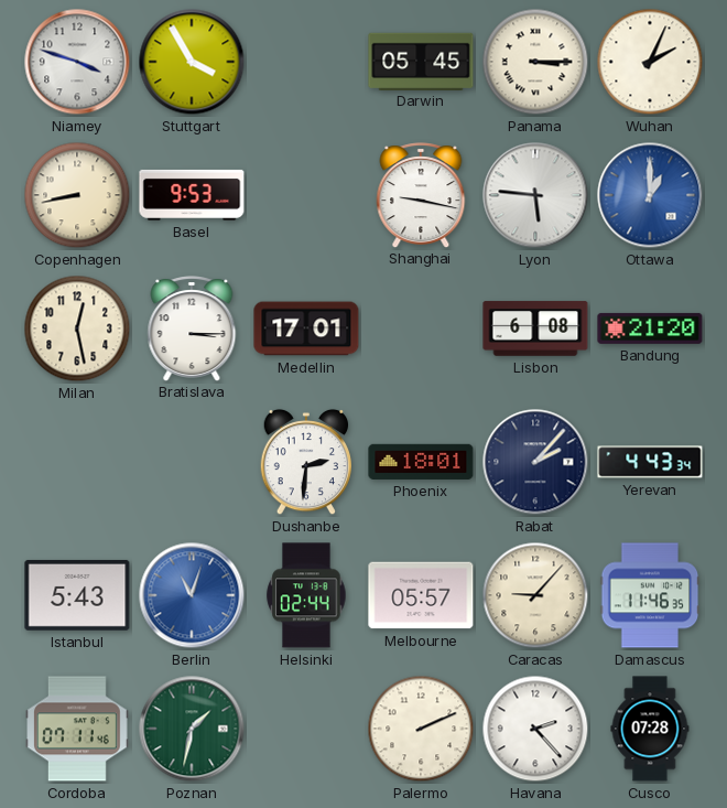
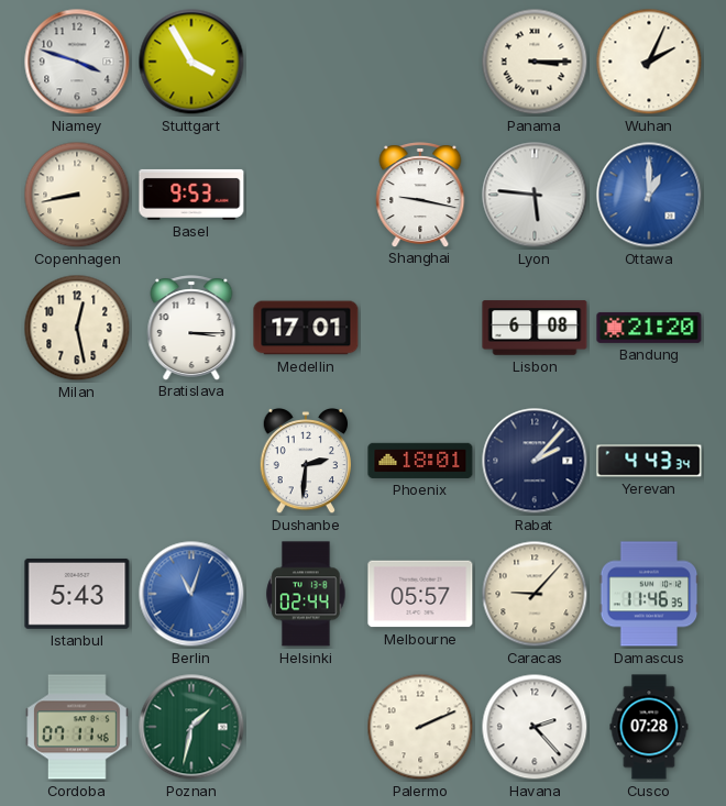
Darwin: 05:45 -> none (421, 61)
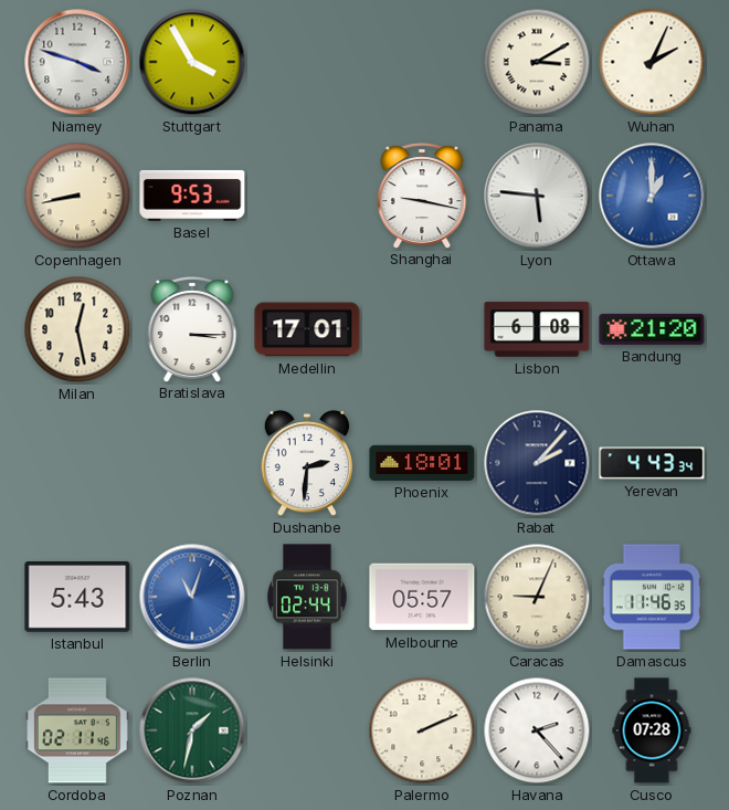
Panama: 3:15 -> 3:10 (537, 62)
Caracas: 9:07 -> 9:04 (537, 597)
Cordoba: 07:11 -> 02:11 (78, 730)
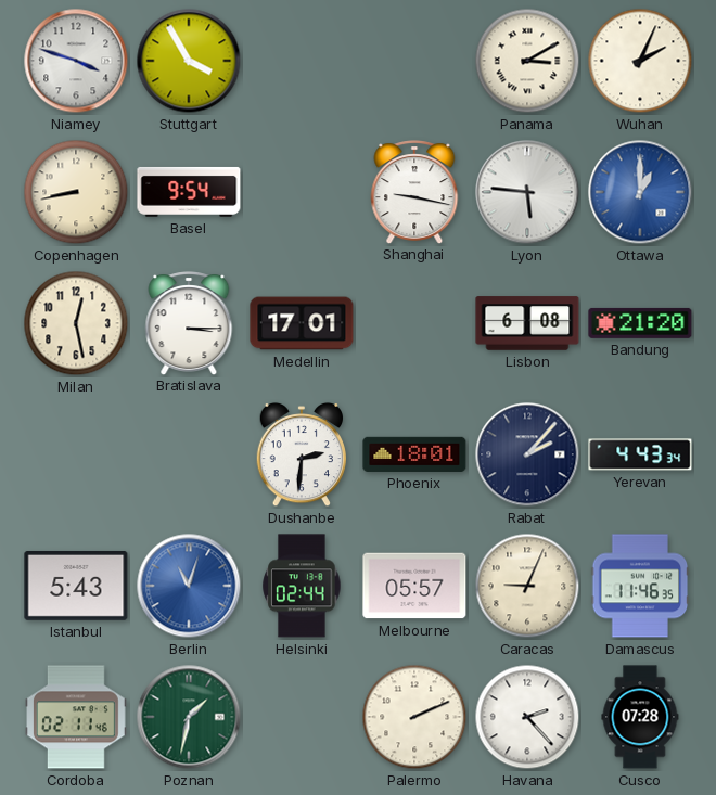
Basel: 9:53 -> 9:54 (189, 192)
